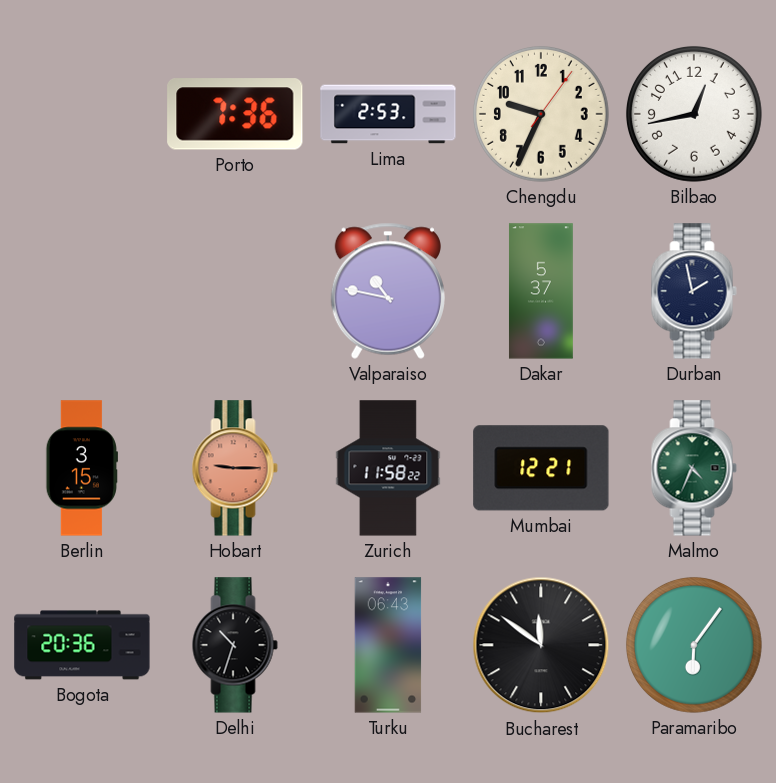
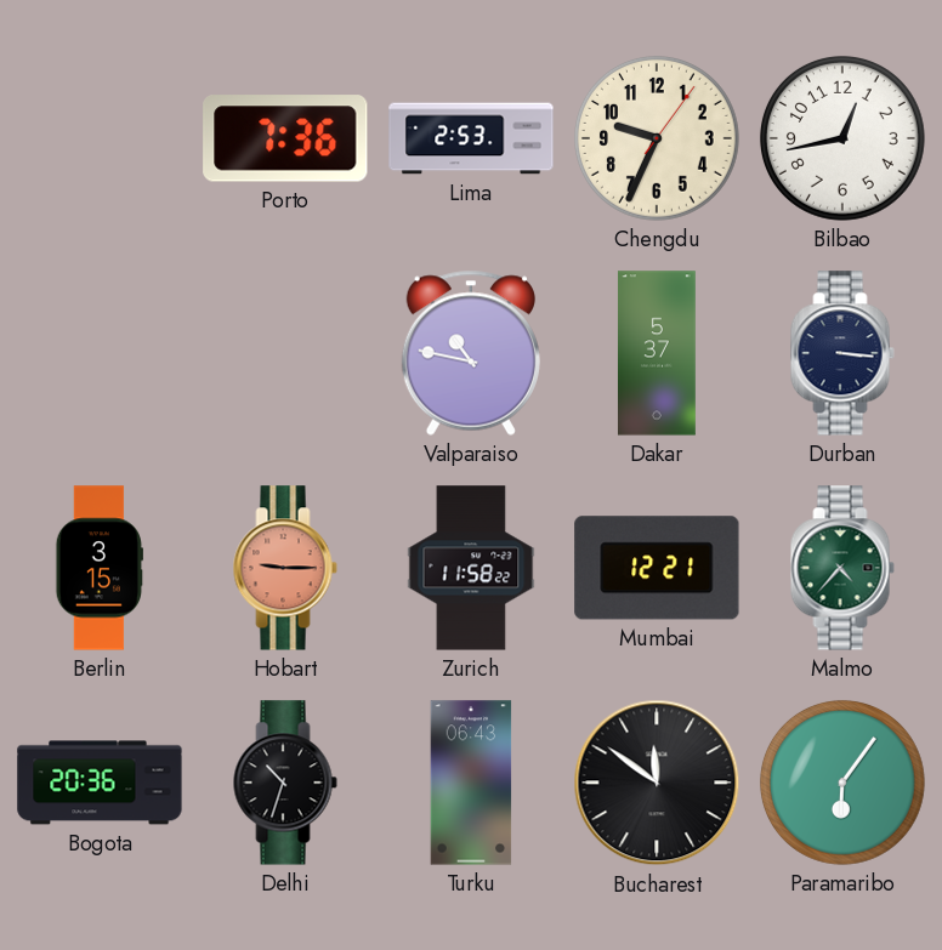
Durban: 1:58 -> 3:16 (842, 353)
Malmo: 4:34 -> 4:37 (842, 568)
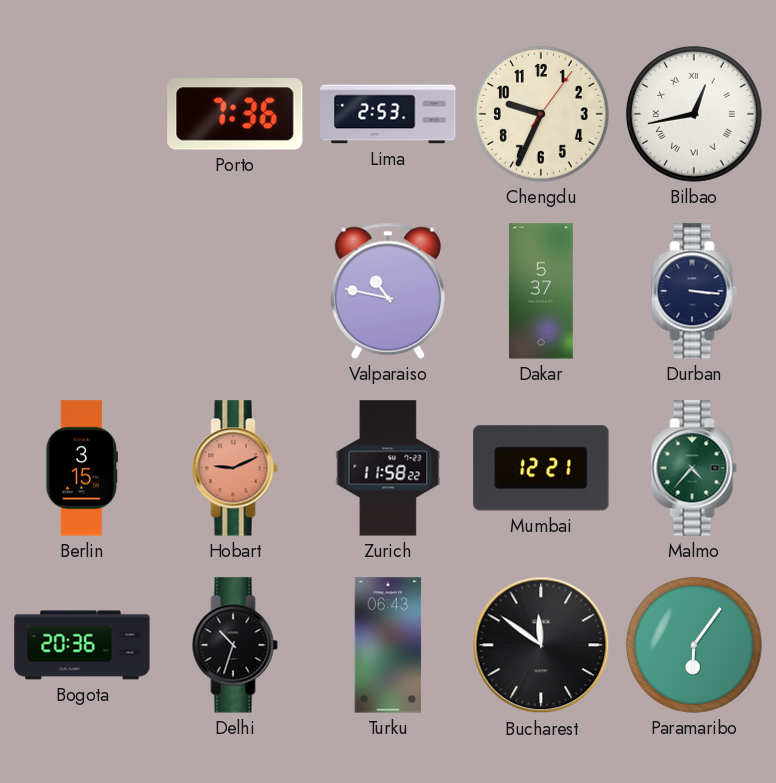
Bilbao numerals: Arabic -> Roman (694, 114)
Hobart: 9:15 -> 9:11 (235, 468)
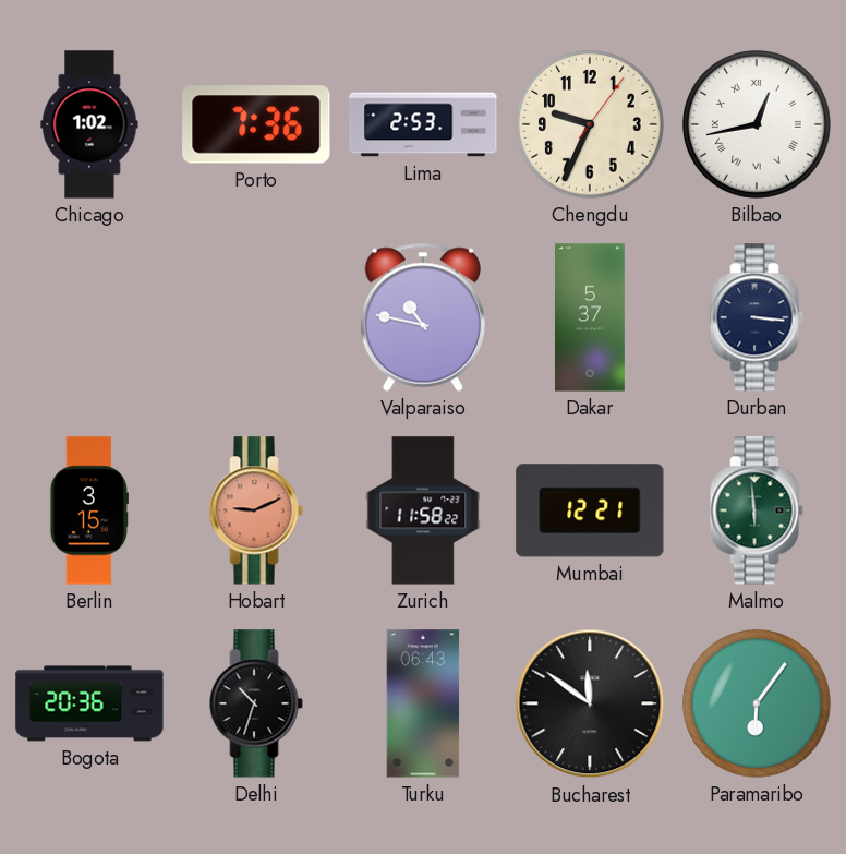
Chicago: none -> 1:02 (89, 124)
Malmo: 4:37 -> 5:59 (757, 510)
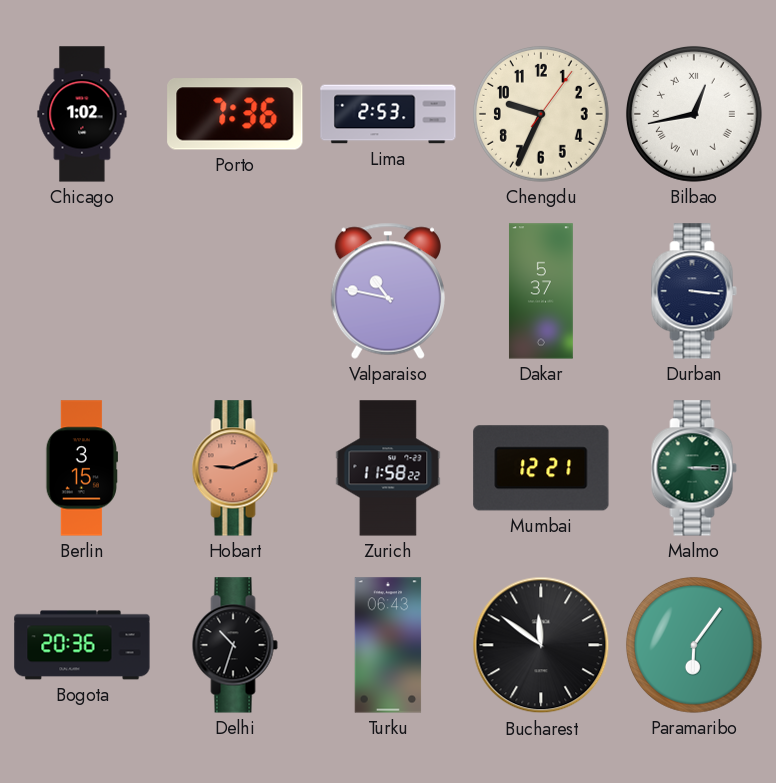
Malmo: 5:59 -> 3:15 (694, 468)
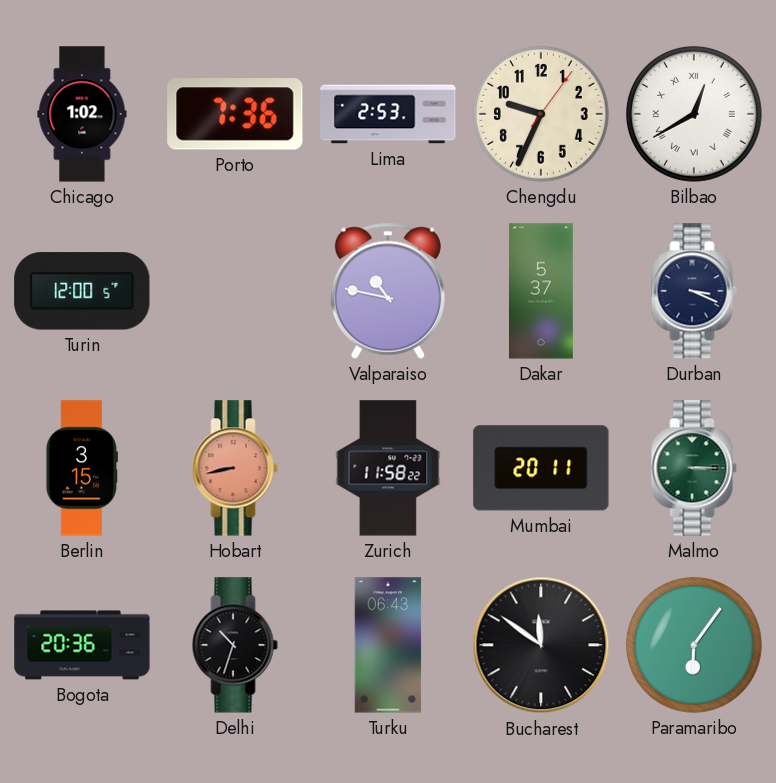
Bilbao: 12:43 -> 12:40 (694, 114)
Turin: none -> 12:00 (82, 291)
Durban: 3:16 -> 3:19 (694, 291)
Hobart: 9:11 -> 8:43 (235, 468)
Mumbai: 12:21 -> 20:11 (541, 468)
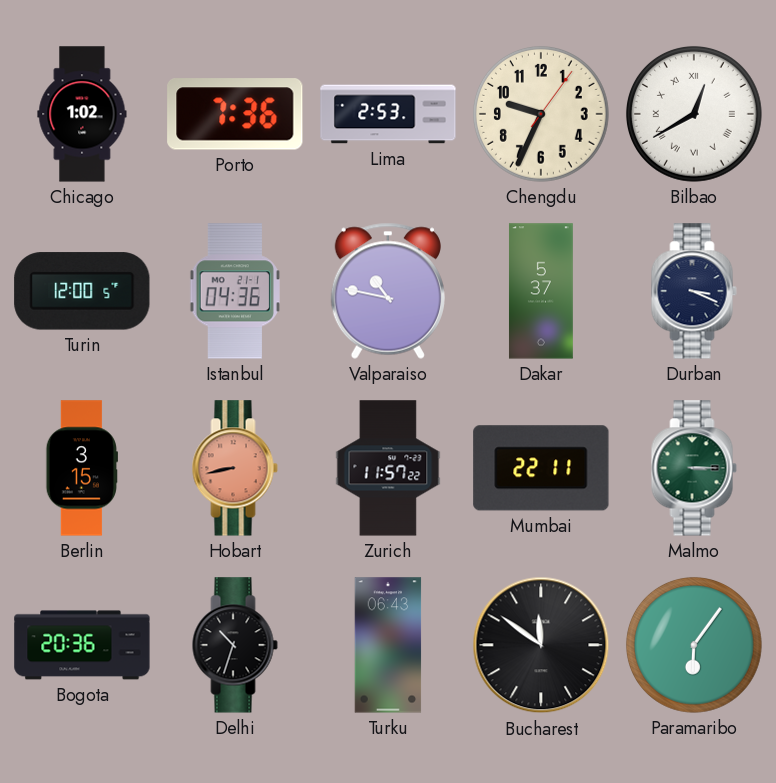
Istanbul: none -> 04:36 (235, 291)
Zurich: 11:58 -> 11:57 (388, 468)
Mumbai: 20:11 -> 22:11 (541, 468)
